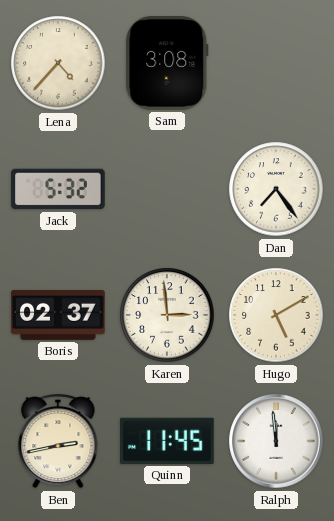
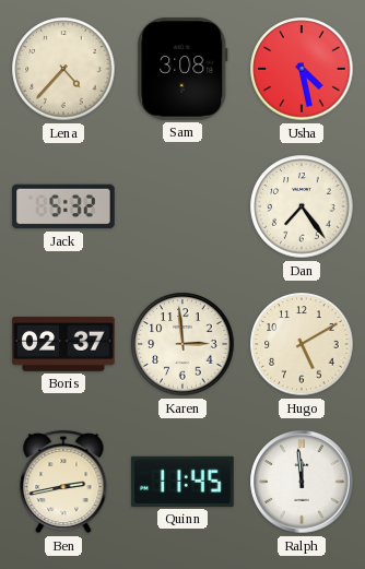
Usha: none -> 4:28 (302, 69)
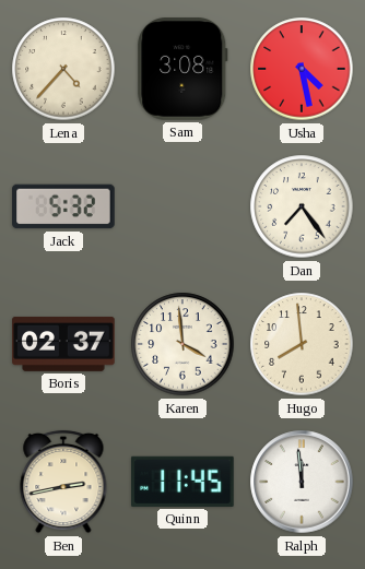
Karen: 2:59 -> 3:59 (182, 344)
Hugo: 5:10 -> 7:59 (302, 344)
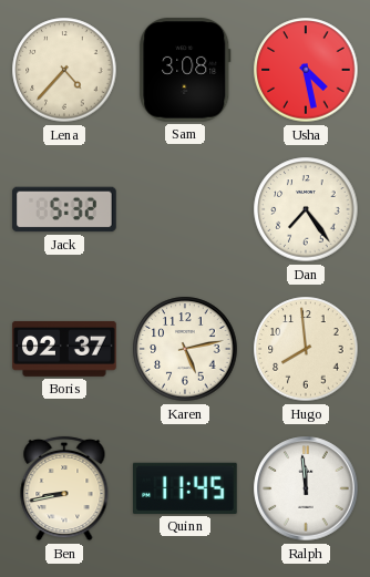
Karen: 3:59 -> 5:13 (185, 349)
Ben: 2:43 -> 8:43 (64, 488)
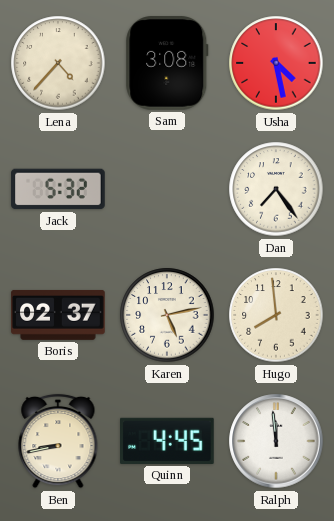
Quinn: 11:45 -> 4:45 (167, 441)
